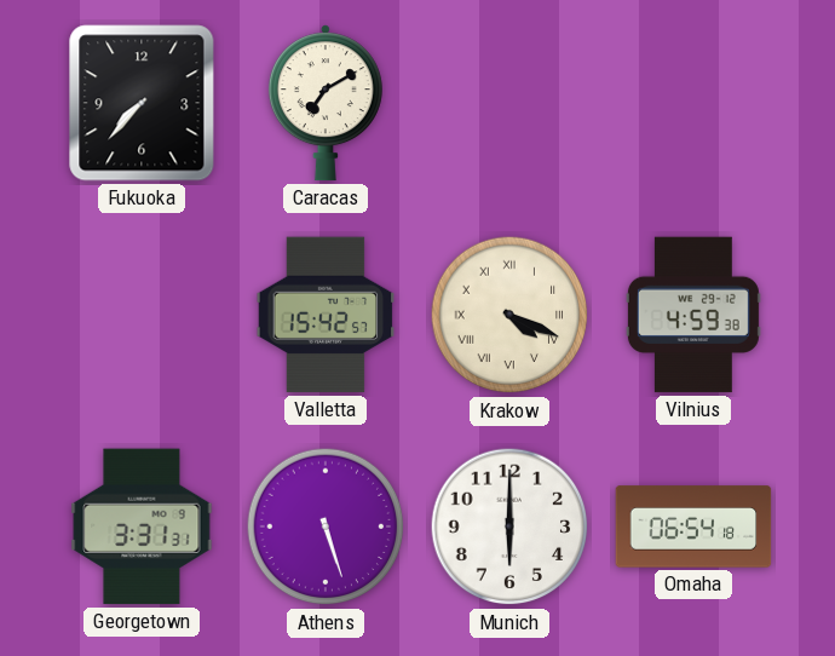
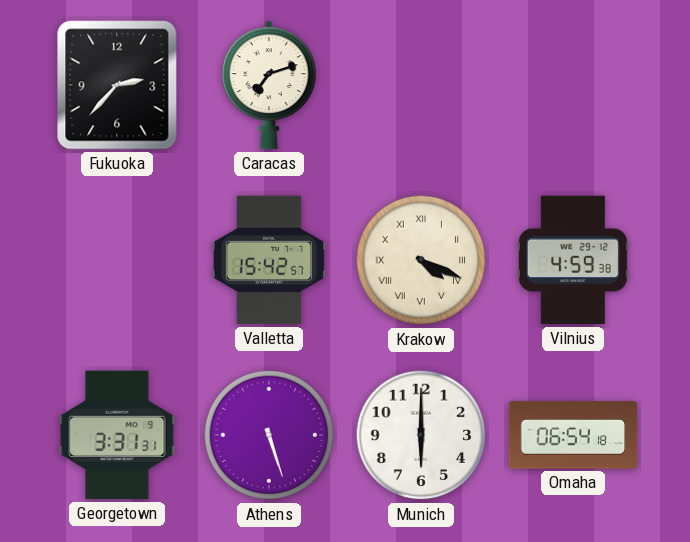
Fukuoka: 7:37 -> 2:37 (117, 85)
Caracas: 7:10 -> 7:12 (269, 85)
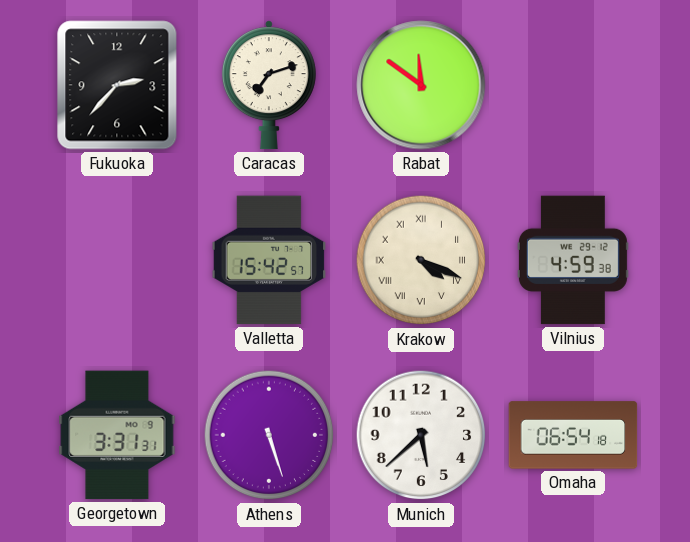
Rabat: none -> 11:51 (421, 85)
Munich: 6:00 -> 5:38 (421, 435)
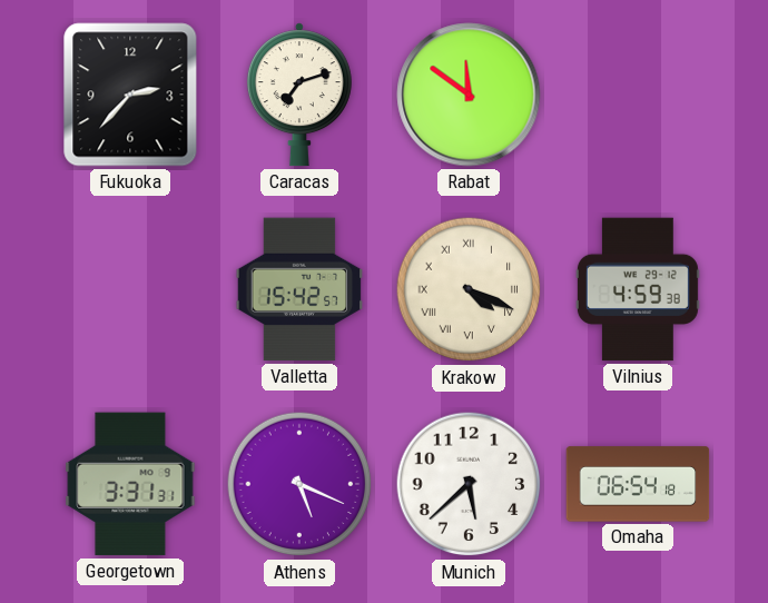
Athens: 5:27 -> 5:19 (299, 484)
